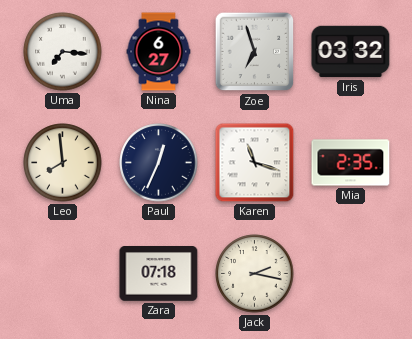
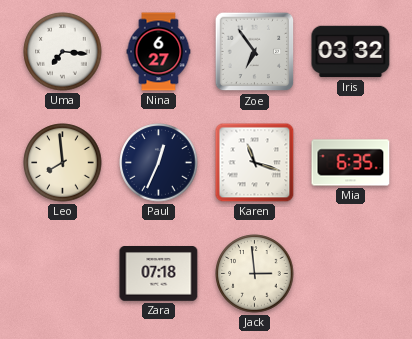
Zoe: 6:57 -> 6:54 (255, 52)
Mia: 2:35 -> 6:35 (351, 163)
Jack: 2:17 -> 2:59 (255, 274)
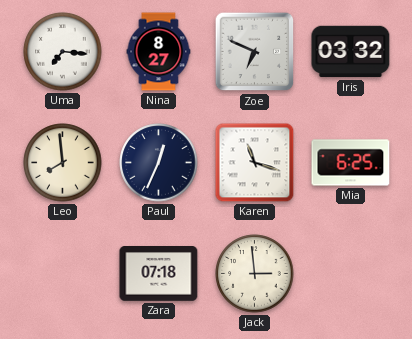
Nina: 6:27 -> 8:27 (159, 52)
Zoe: 6:54 -> 6:49 (255, 52)
Mia: 6:35 -> 6:25 (351, 163)
